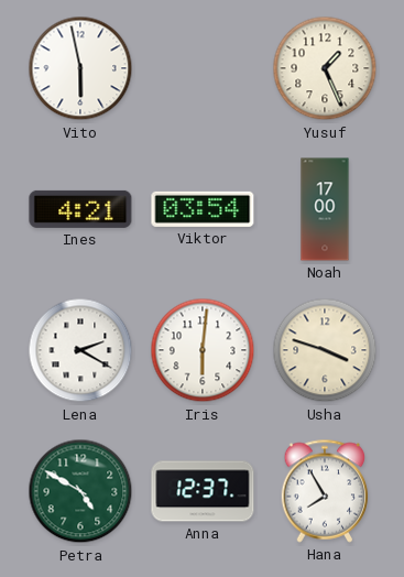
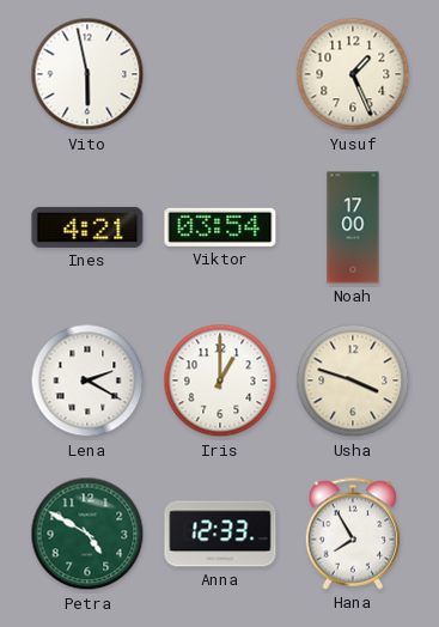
Iris: 6:01 -> 1:00 (220, 381)
Anna: 12:37 -> 12:33 (220, 534)
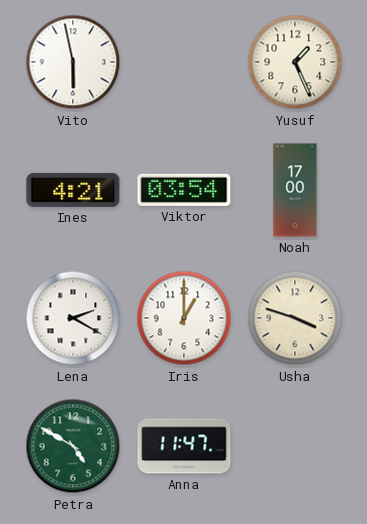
Anna: 12:33 -> 11:47 (184, 446)
Hana: 7:55 -> none (353, 534)
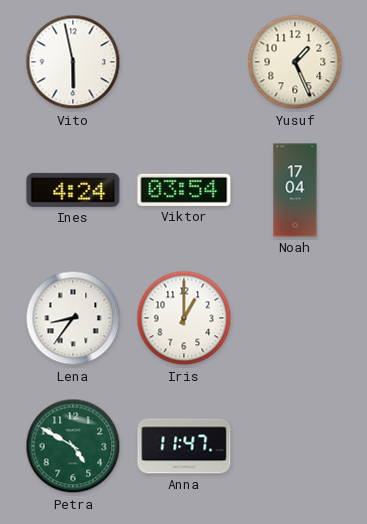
Ines: 4:21 -> 4:24 (73, 190)
Noah: 17:00 -> 17:04 (295, 190)
Lena: 2:20 -> 8:36 (73, 318)
Usha: 3:48 -> none (295, 318)
